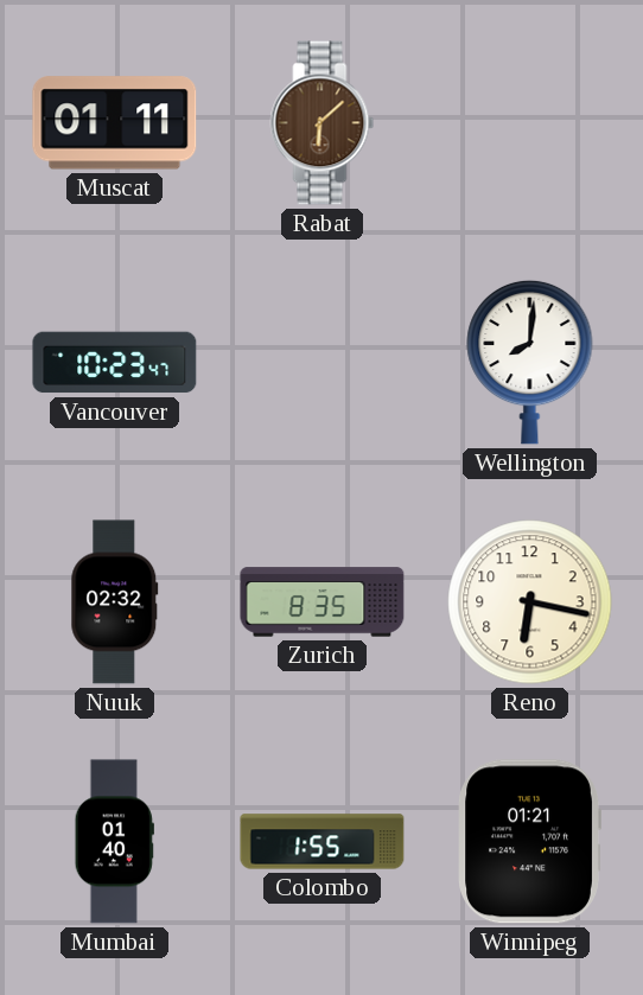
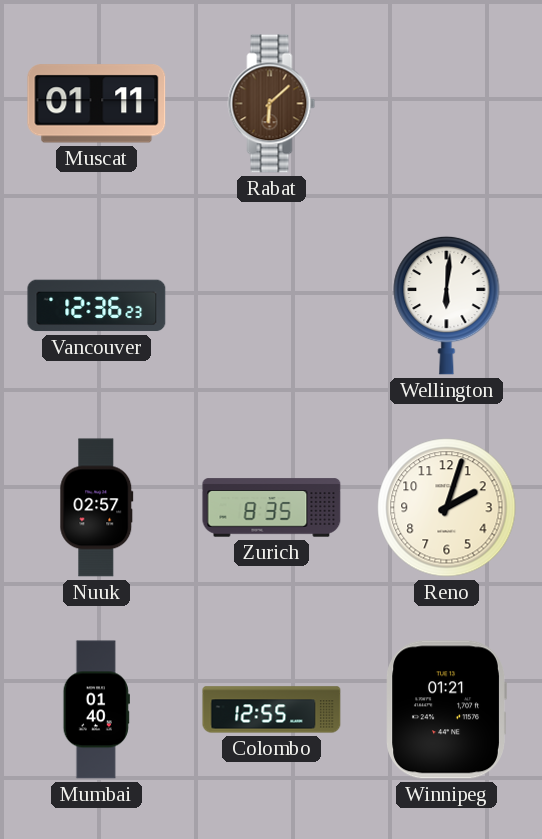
Vancouver: 10:23 -> 12:36 (97, 306)
Wellington: 8:01 -> 6:01 (447, 305)
Nuuk: 02:32 -> 02:57 (97, 508)
Reno: 6:17 -> 2:03 (447, 508)
Colombo: 1:55 -> 12:55 (272, 710)
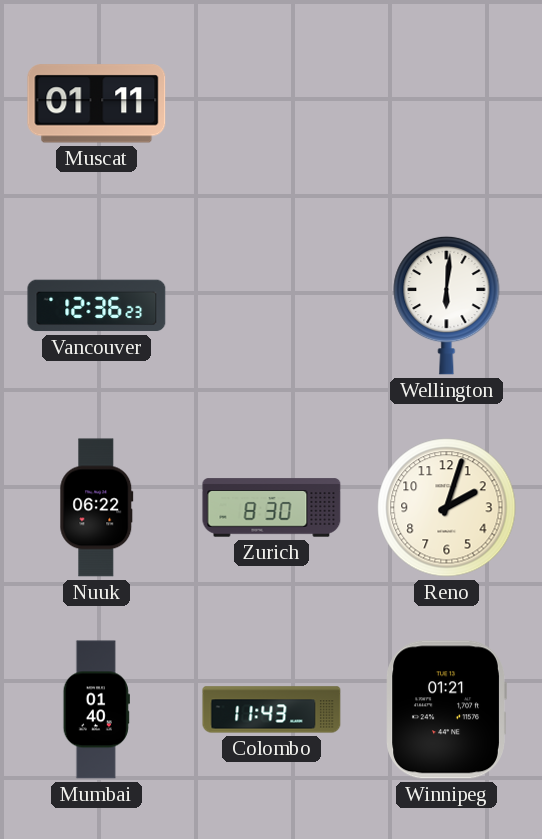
Rabat: 6:08 -> none (272, 104)
Nuuk: 02:57 -> 06:22 (97, 508)
Zurich: 8:35 -> 8:30 (272, 508)
Colombo: 12:55 -> 11:43 (272, 710)
